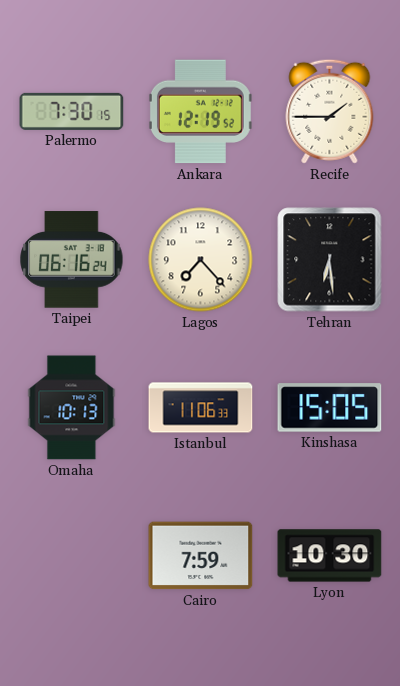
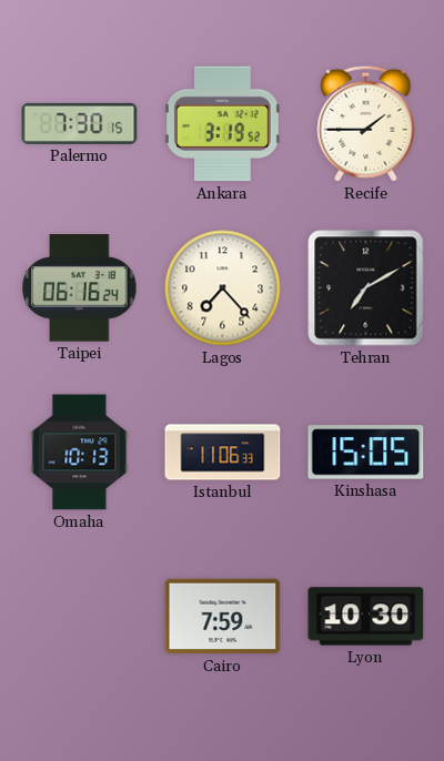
Ankara: 12:19 -> 3:19 (222, 124)
Tehran: 6:29 -> 7:10 (366, 288)
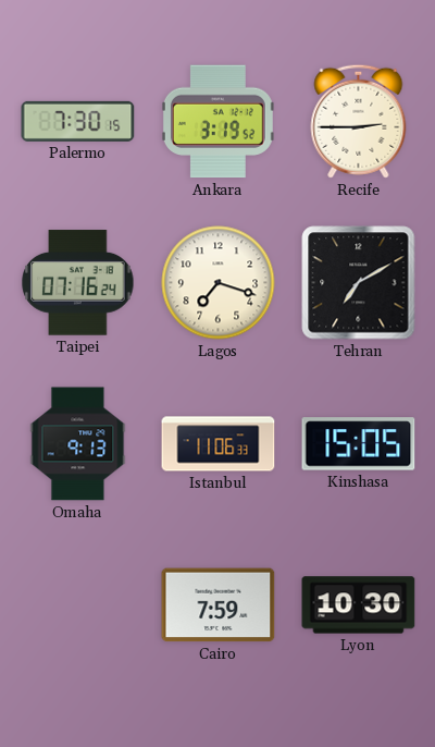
Recife: 1:45 -> 2:45 (359, 121)
Taipei: 06:16 -> 07:16 (78, 283)
Lagos: 7:23 -> 7:18 (219, 283)
Omaha: 10:13 -> 9:13 (78, 444)
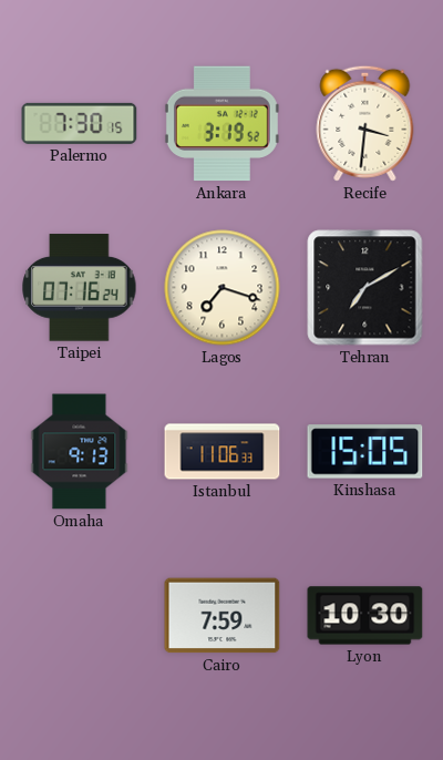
Recife: 2:45 -> 3:31 (365, 123)
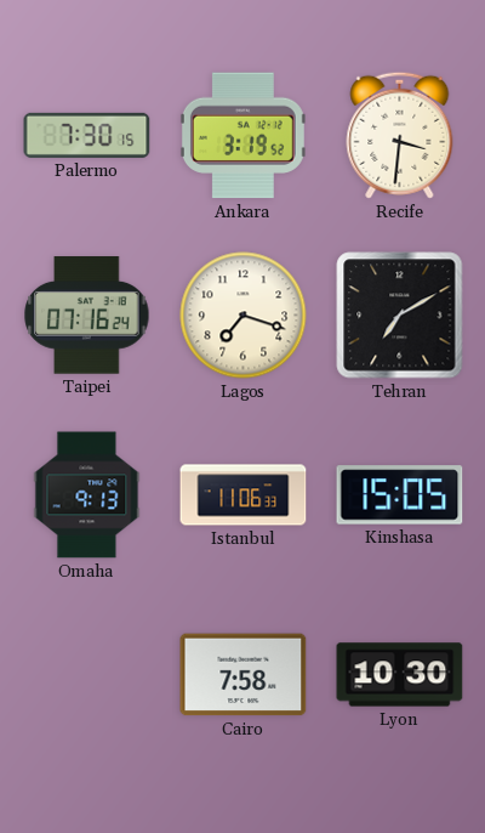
Cairo: 7:59 -> 7:58 (244, 675)
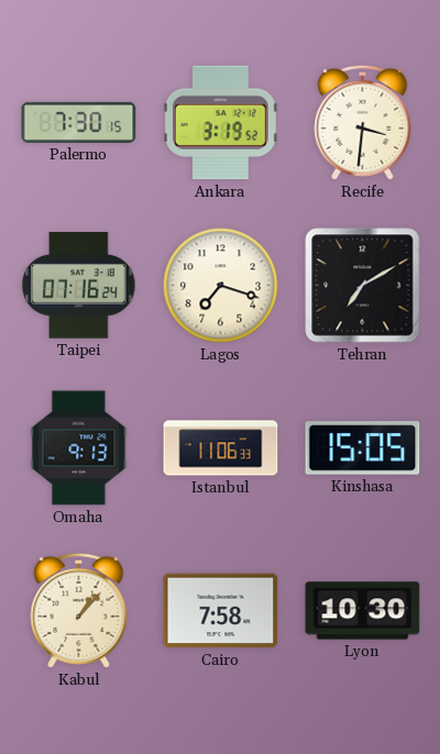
Kabul: none -> 1:07 (79, 610)
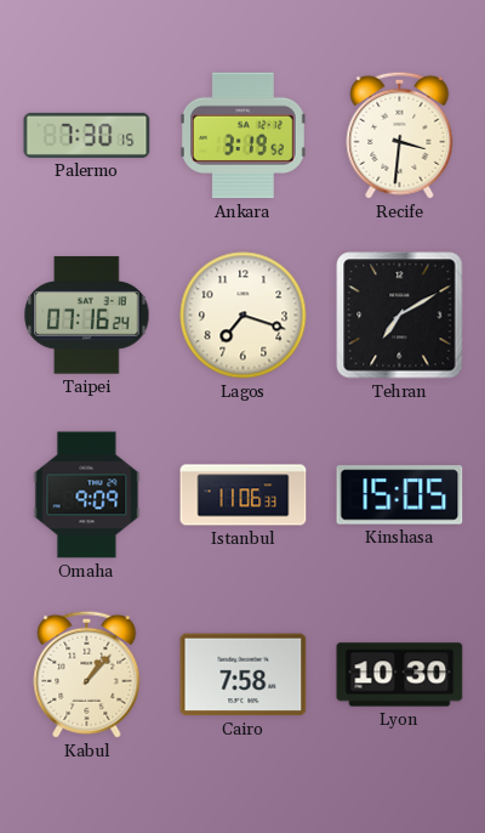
Omaha: 9:13 -> 9:09 (87, 495)
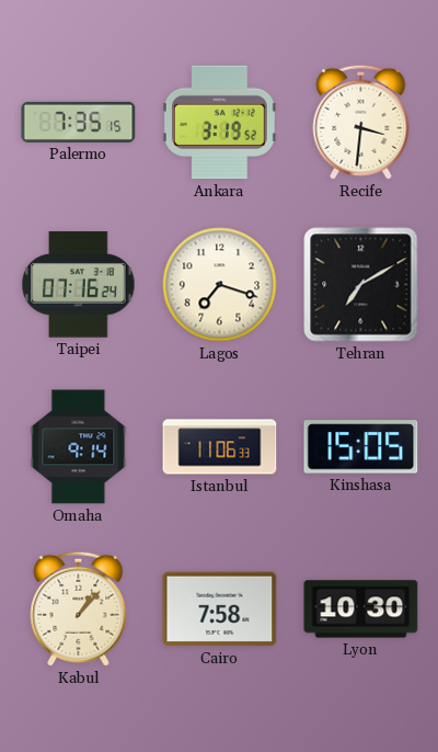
Palermo: 7:30 -> 7:35 (79, 122)
Omaha: 9:09 -> 9:14 (79, 447)
